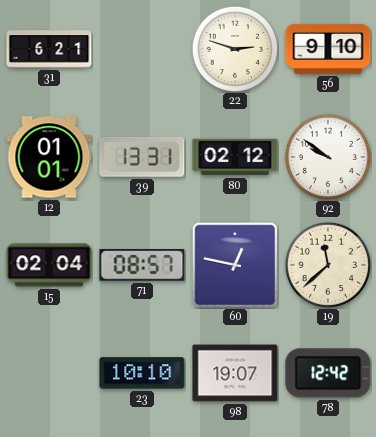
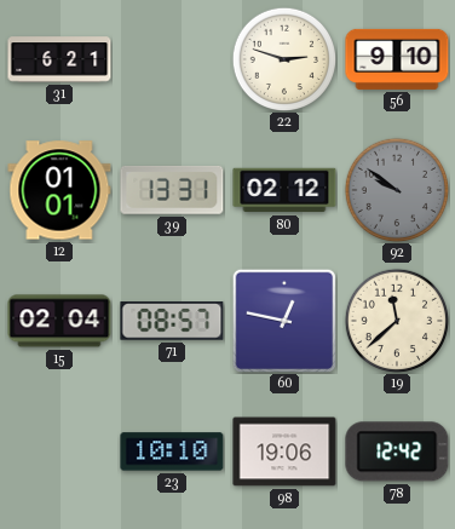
92 dial: white -> grey (397, 190)
98: 19:07 -> 19:06 (284, 452)
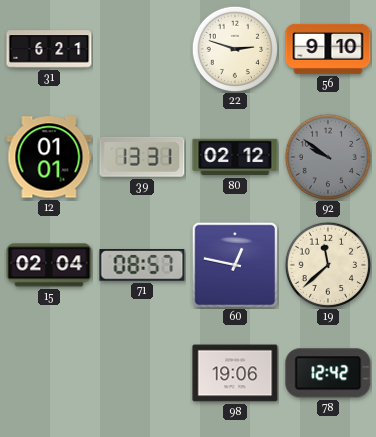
23: 10:10 -> none (172, 452)
